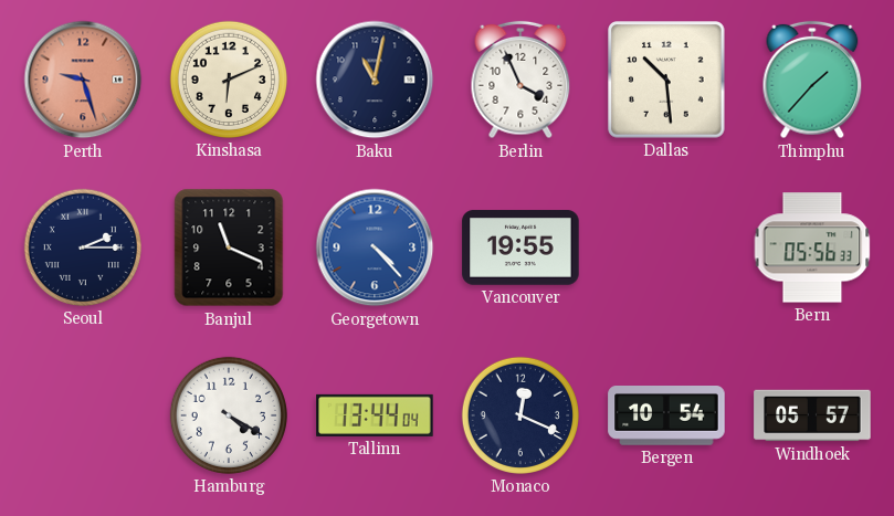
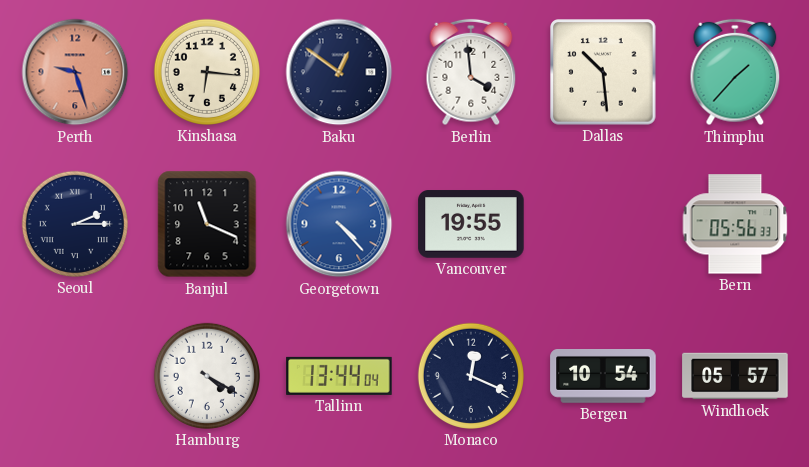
Kinshasa: 6:11 -> 6:16 (207, 72)
Baku: 11:02 -> 12:51 (339, 72)
Berlin: 3:56 -> 3:59 (471, 72)
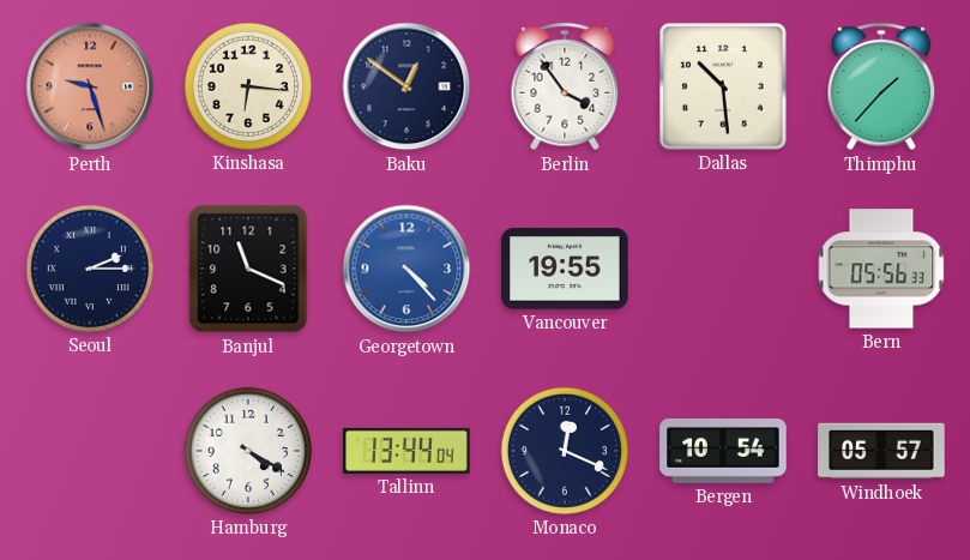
Berlin: 3:59 -> 3:54 (565, 86)
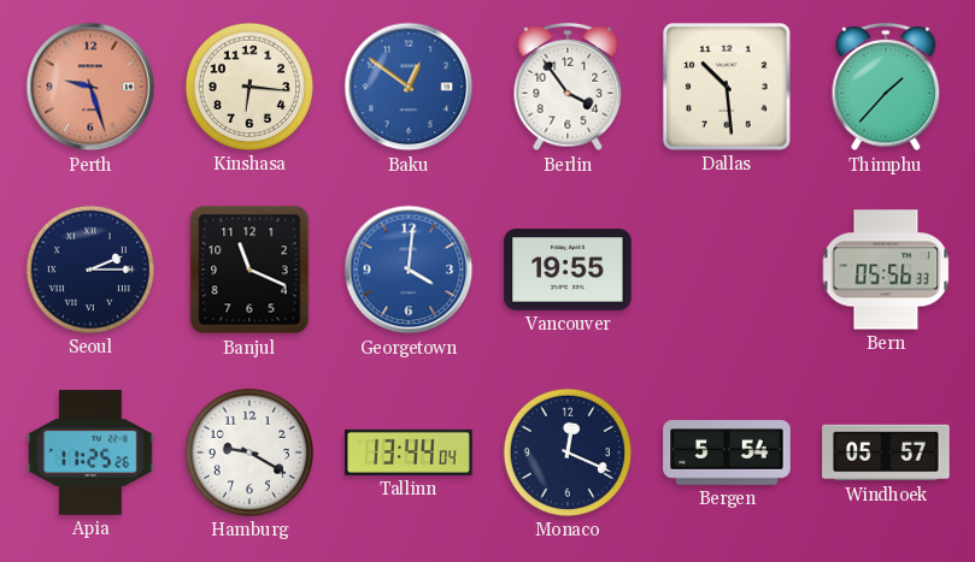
Baku dial: navy -> blue (409, 87)
Georgetown: 4:23 -> 4:01 (409, 270)
Apia: none -> 11:25 (90, 452)
Hamburg: 4:20 -> 9:20 (249, 452)
Bergen: 10:54 -> 5:54 (727, 454)
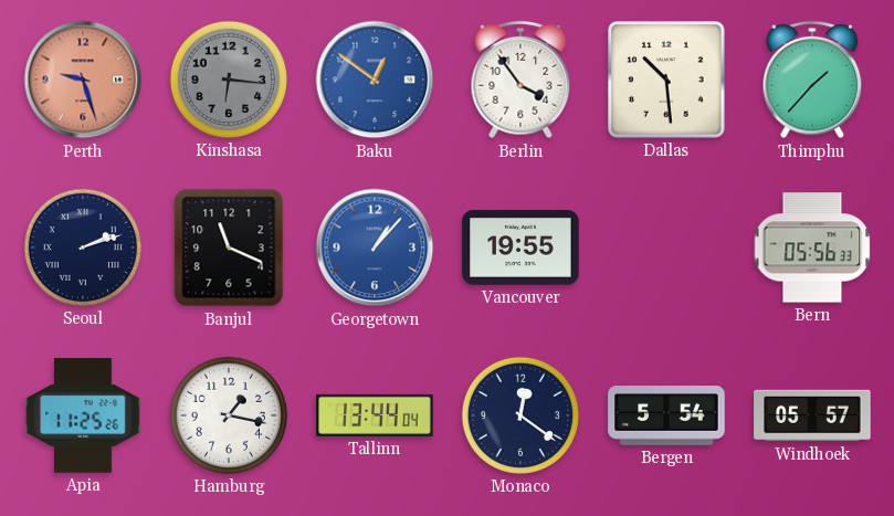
Kinshasa dial: cream -> grey (229, 80)
Seoul: 2:15 -> 2:12 (83, 248)
Georgetown: 4:01 -> 1:07 (375, 248)
Hamburg: 9:20 -> 1:17 (229, 415)
Monaco: 12:19 -> 12:21 (520, 415)
